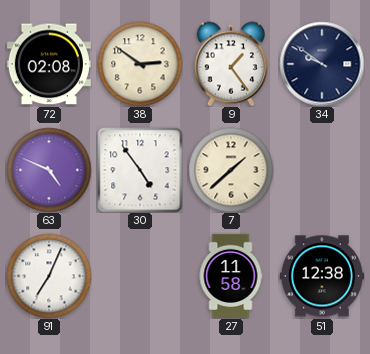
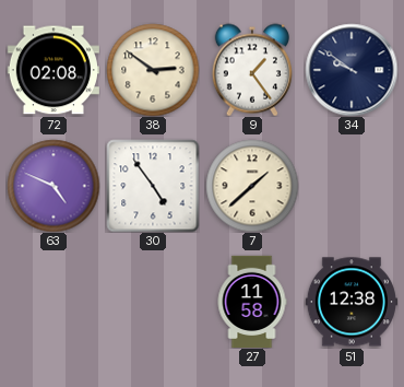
91: 7:04 -> none (49, 276)
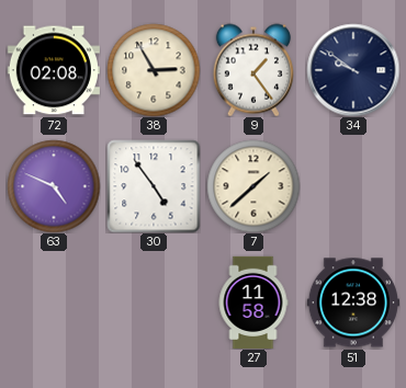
38: 2:51 -> 2:55 (154, 70)
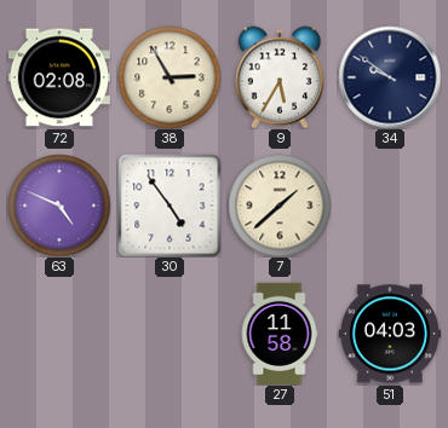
9: 1:24 -> 5:35 (280, 77)
51: 12:38 -> 04:03 (389, 334)
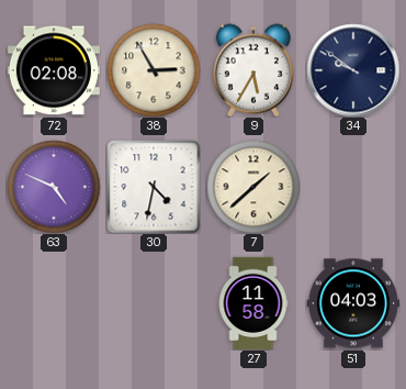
30: 4:54 -> 4:32 (154, 187)
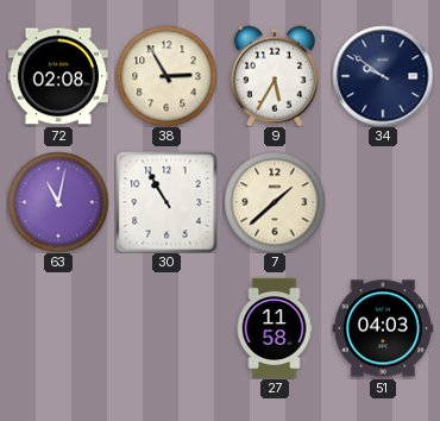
63: 4:49 -> 11:02 (58, 202)
30: 4:32 -> 10:55 (166, 202)
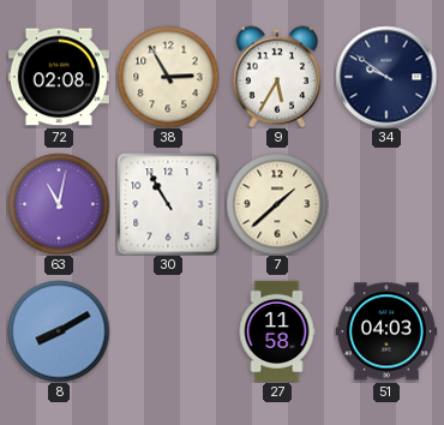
8: none -> 8:10 (59, 331)
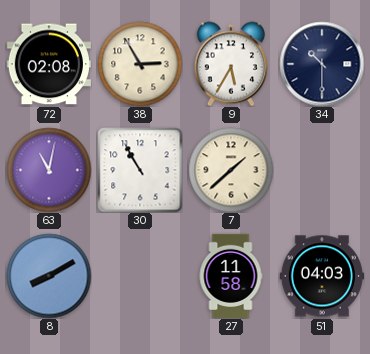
34: 9:51 -> 10:30 (322, 64)
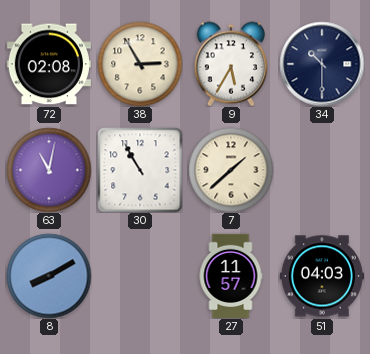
27: 11:58 -> 11:57 (231, 275)
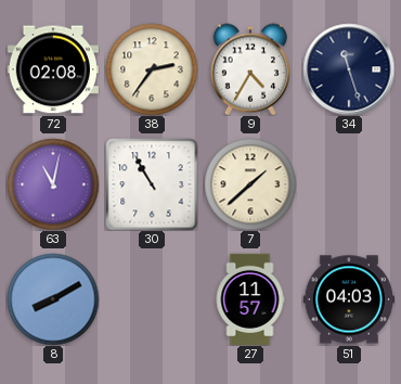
38: 2:55 -> 2:36 (152, 69)
9: 5:35 -> 4:35 (250, 69)
34: 10:30 -> 11:27 (349, 69)
